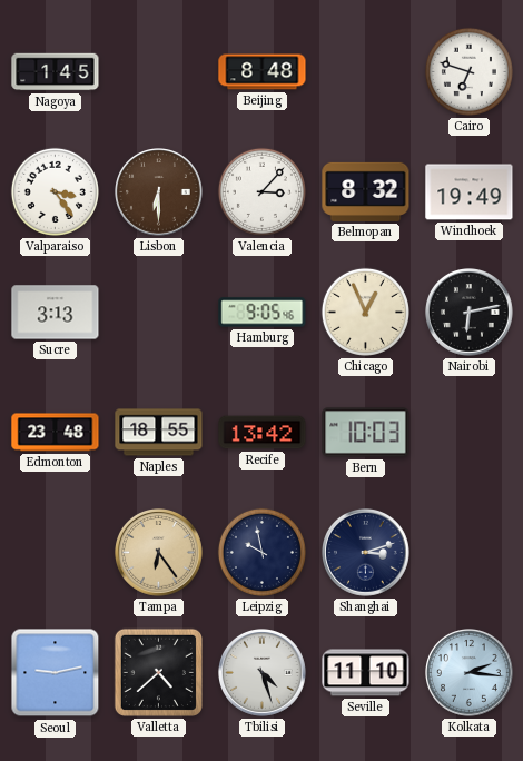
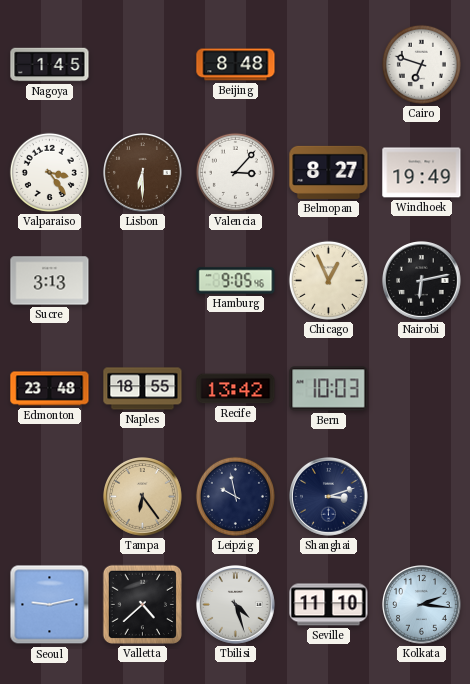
Belmopan: 8:32 -> 8:27 (329, 172)
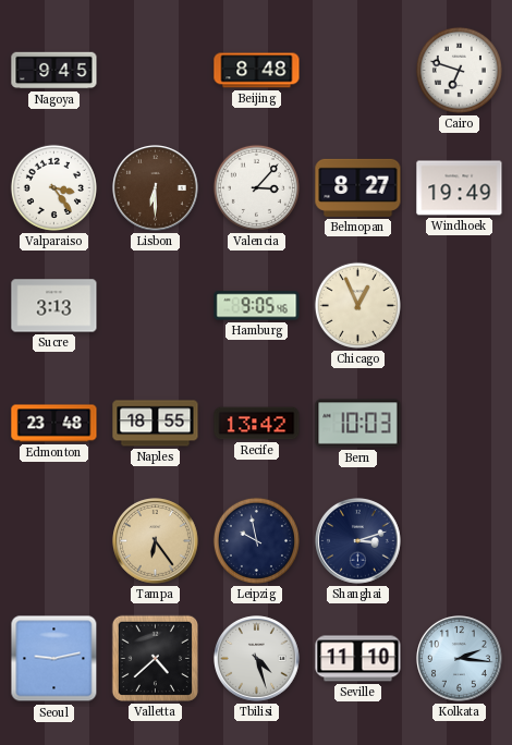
Nagoya: 1:45 -> 9:45 (54, 71)
Nairobi: 6:13 -> none (422, 281)
